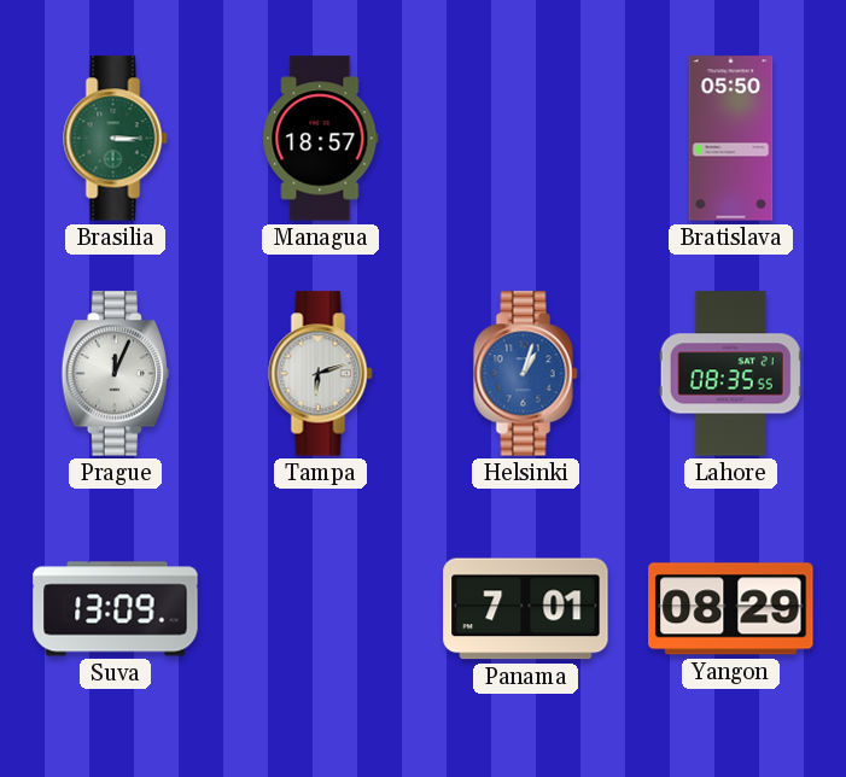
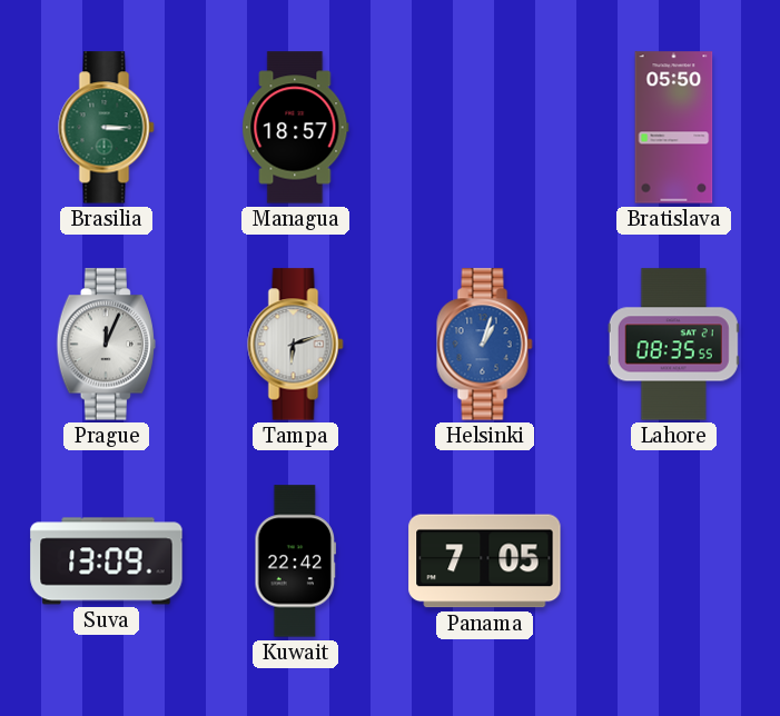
Kuwait: none -> 22:42 (296, 561)
Panama: 7:01 -> 7:05 (485, 561)
Yangon: 08:29 -> none (731, 609)
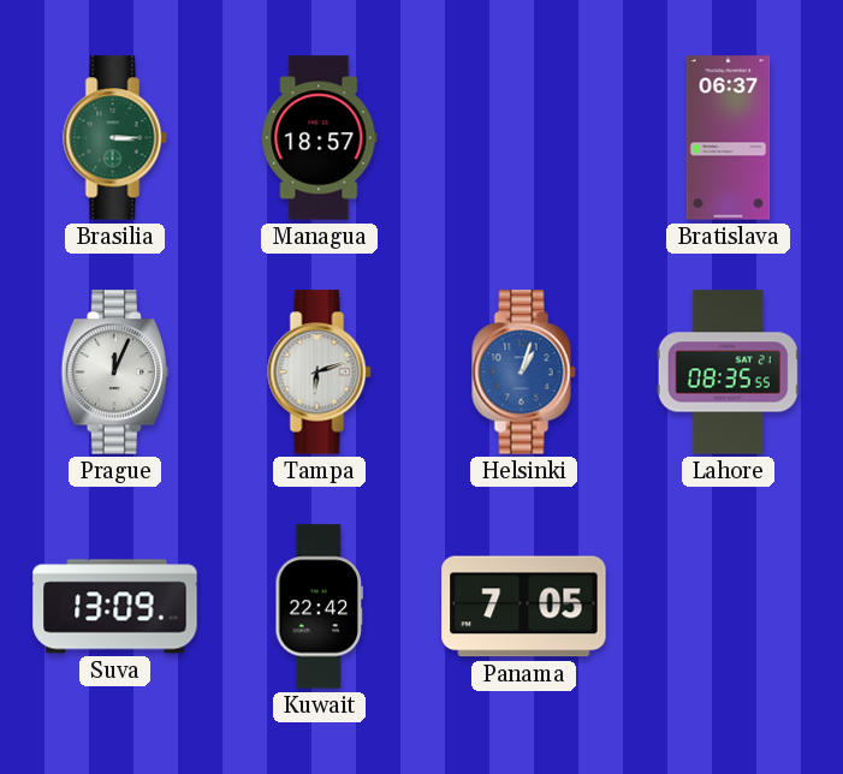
Bratislava: 05:50 -> 06:37 (729, 138)
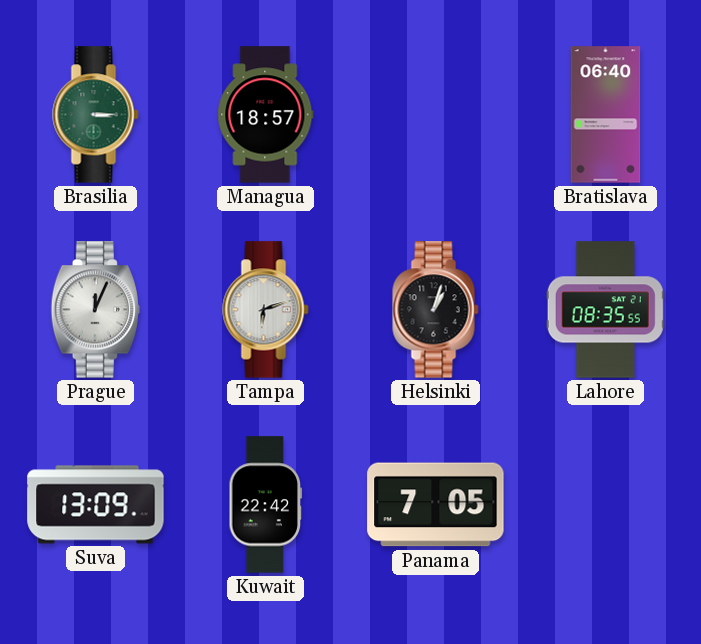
Bratislava: 06:37 -> 06:40 (606, 115)
Helsinki dial: blue -> black (436, 310)
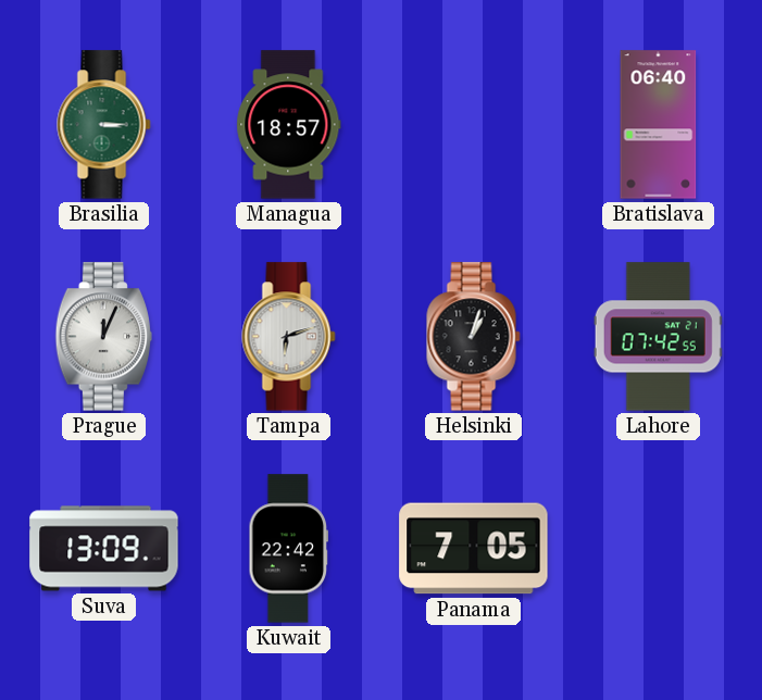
Lahore: 08:35 -> 07:42 (658, 337)
